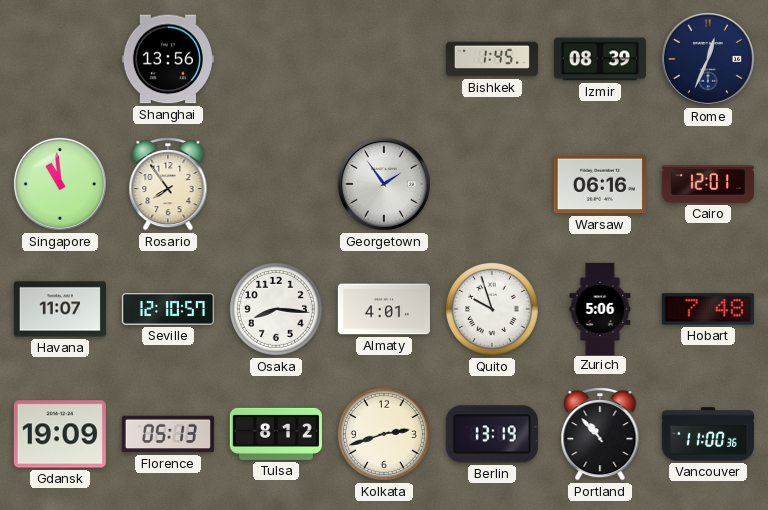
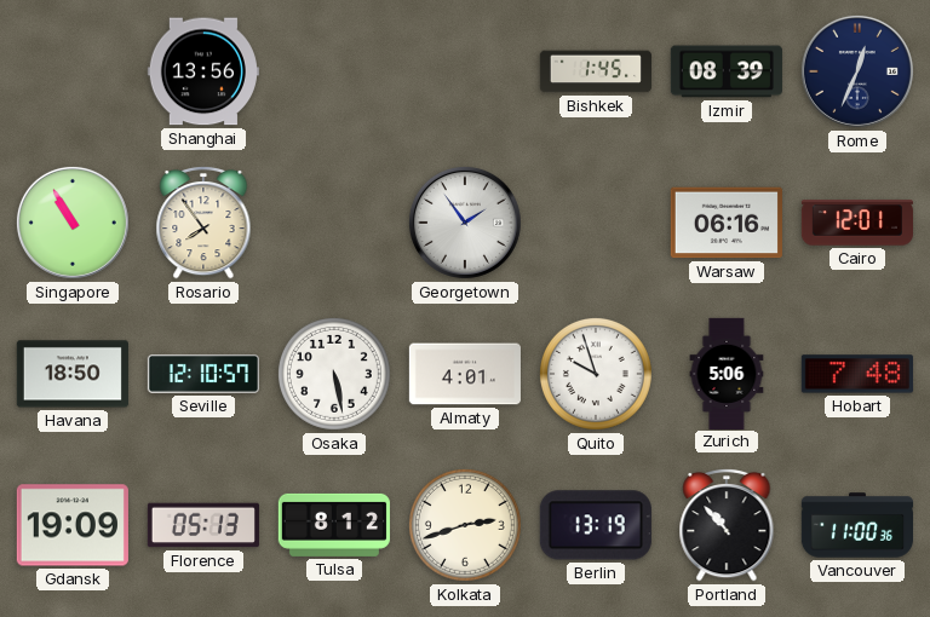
Singapore: 10:59 -> 10:55 (73, 223)
Havana: 11:07 -> 18:50 (73, 374)
Osaka: 8:16 -> 5:28 (334, 374)
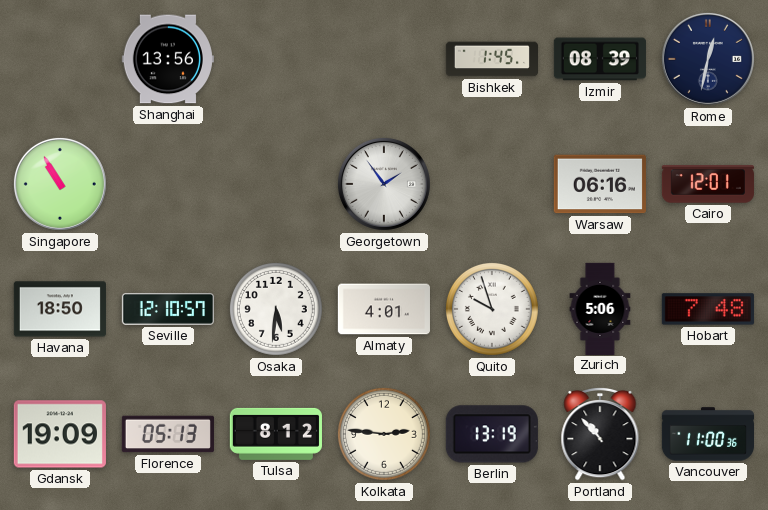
Rome: 12:34 -> 12:32 (708, 59)
Rosario: 7:54 -> none (203, 223)
Osaka: 5:28 -> 5:31 (276, 309)
Kolkata: 2:42 -> 2:46 (384, 434)
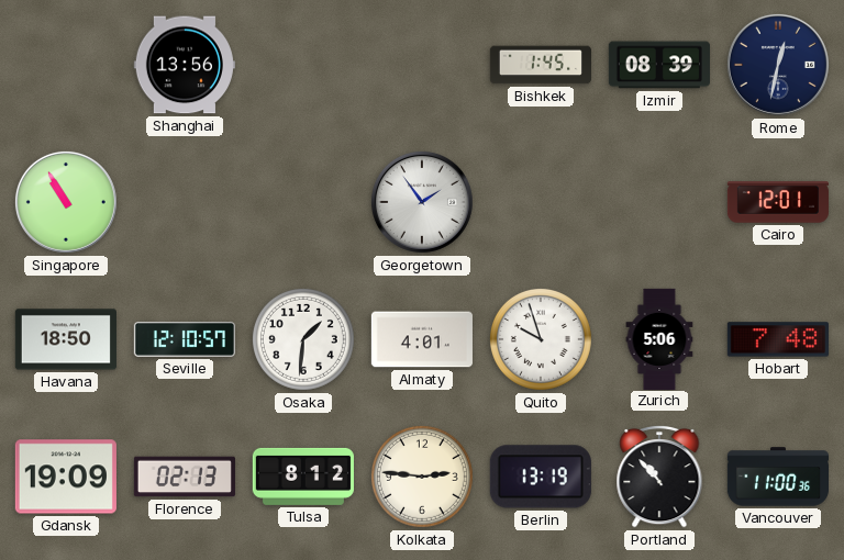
Warsaw: 06:16 -> none (600, 184)
Osaka: 5:31 -> 1:31 (303, 339)
Florence: 05:13 -> 02:13 (185, 477)
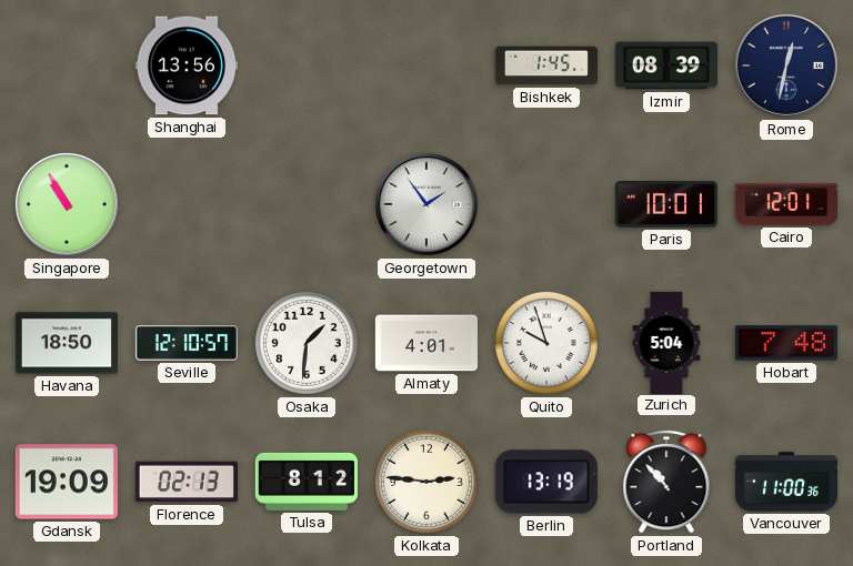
Paris: none -> 10:01 (666, 204)
Zurich: 5:06 -> 5:04 (666, 342)
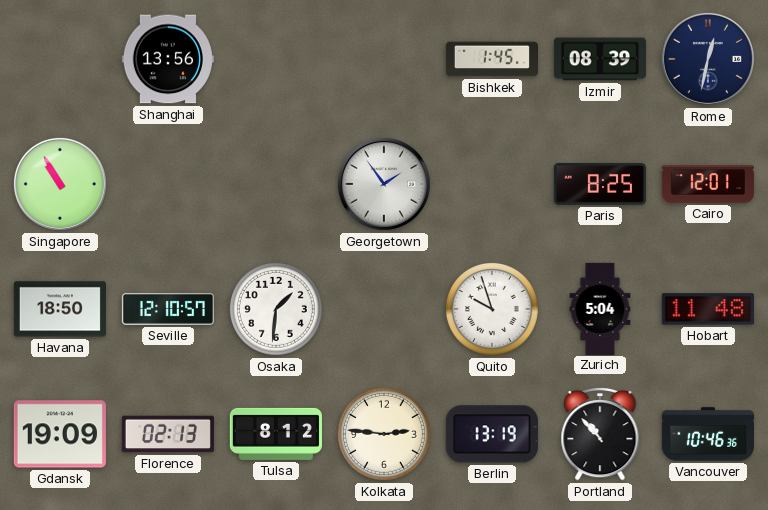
Paris: 10:01 -> 8:25 (600, 184)
Almaty: 4:01 -> none (426, 343)
Hobart: 7:48 -> 11:48 (708, 309)
Vancouver: 11:00 -> 10:46 (707, 434)
